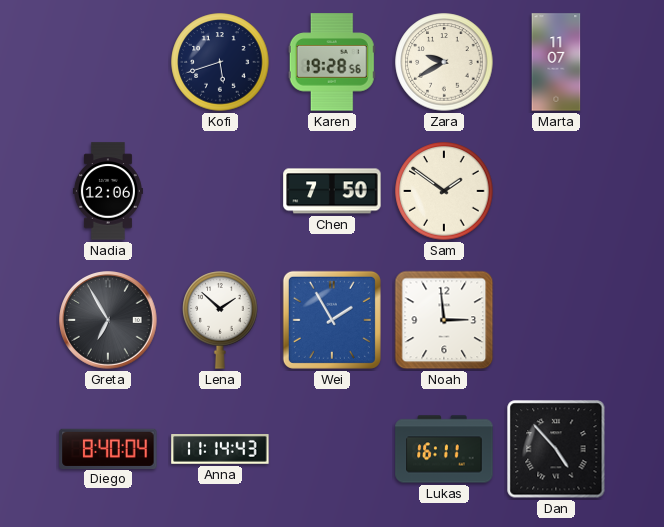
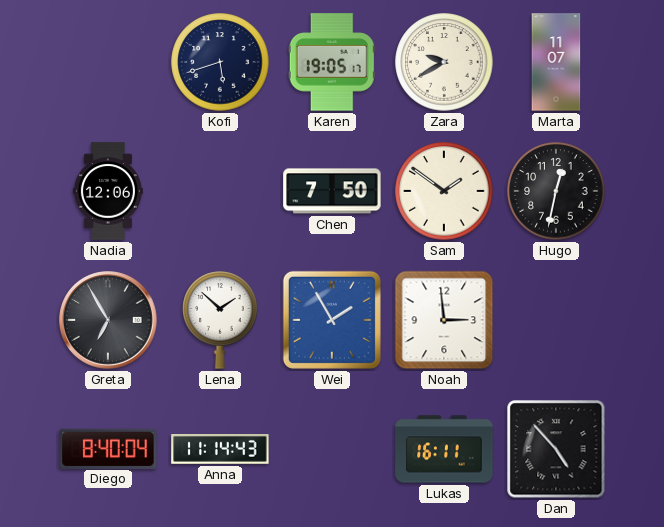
Karen: 19:28 -> 19:05 (332, 62)
Hugo: none -> 12:32 (556, 191)
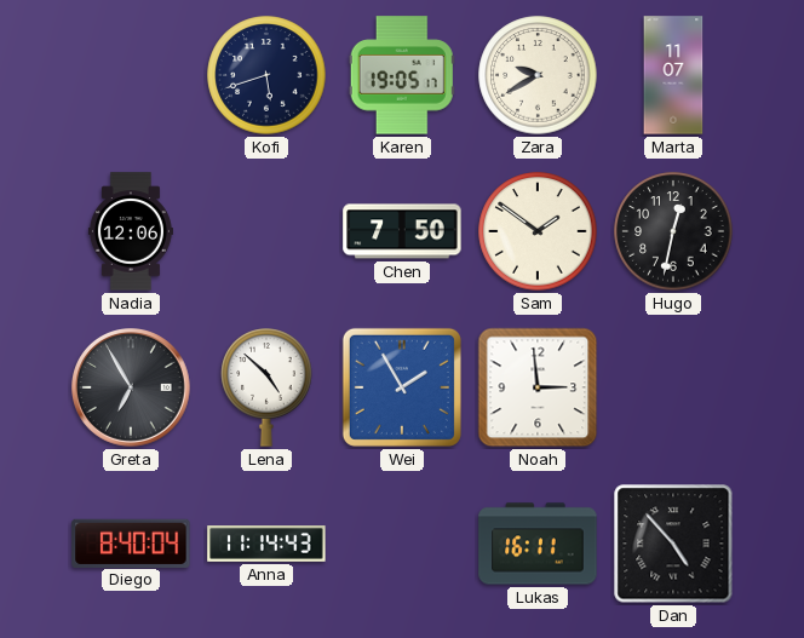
Lena: 1:52 -> 4:52 (266, 387)
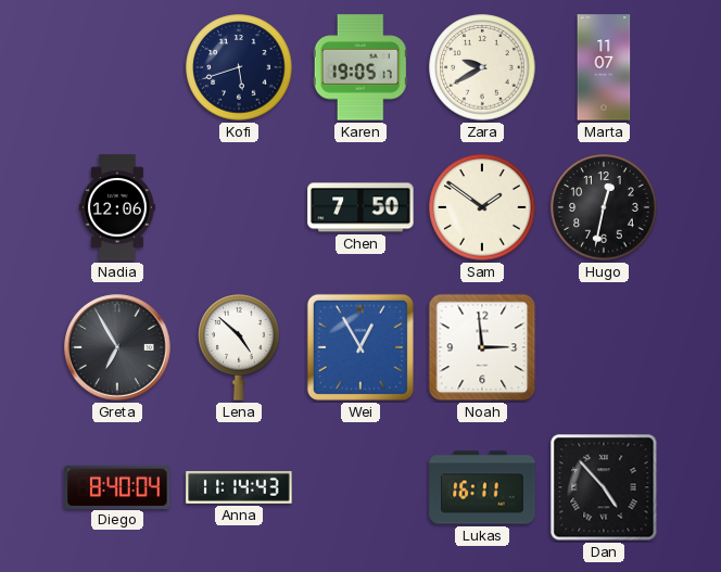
Wei: 1:55 -> 12:55 (360, 347)
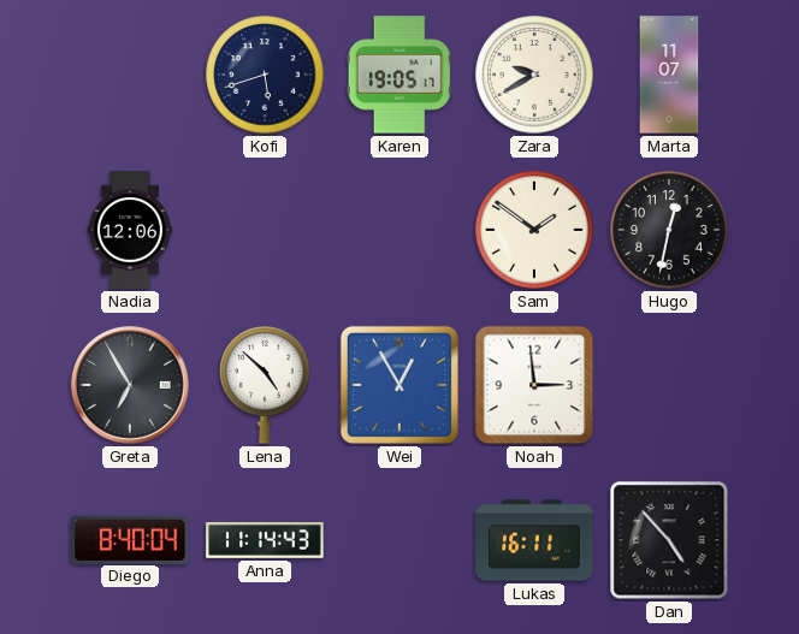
Chen: 7:50 -> none (360, 207)
